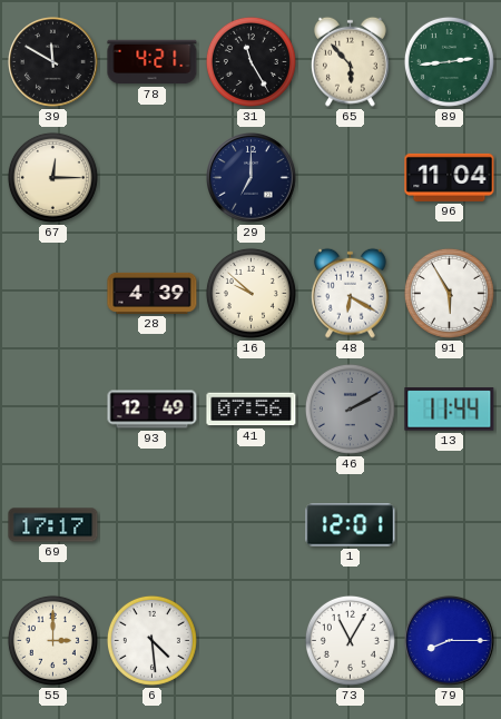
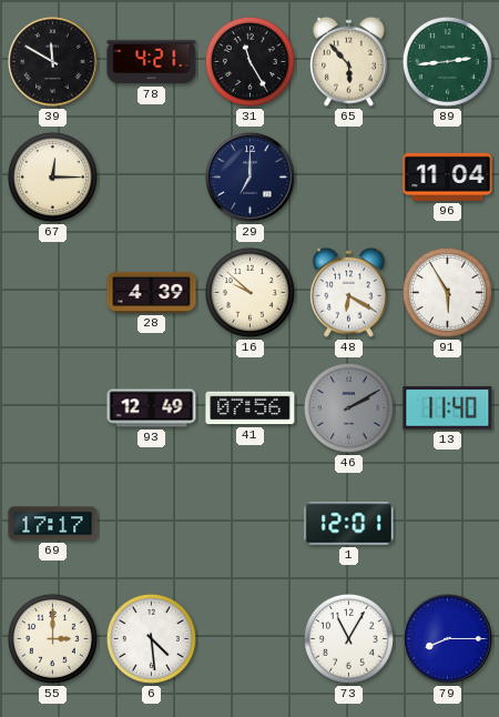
13: 11:44 -> 11:40 (448, 408)
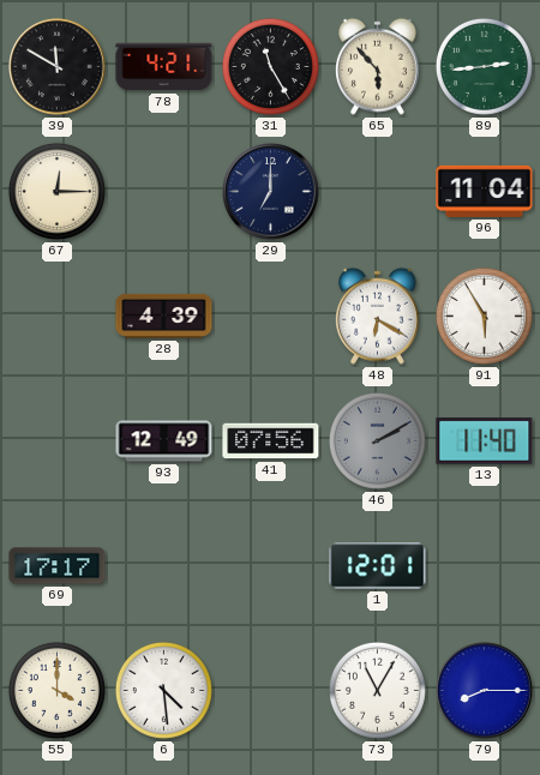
16: 9:52 -> none (249, 292)
55: 3:00 -> 4:00 (56, 690)
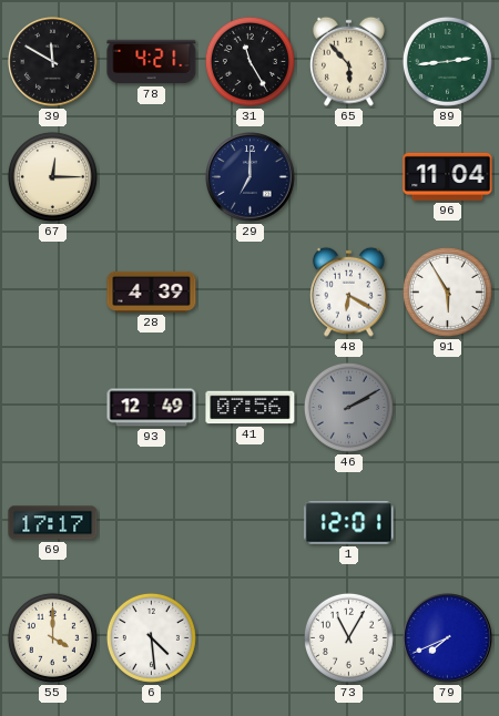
13: 11:40 -> none (485, 441)
79: 8:15 -> 7:41 (448, 638)
